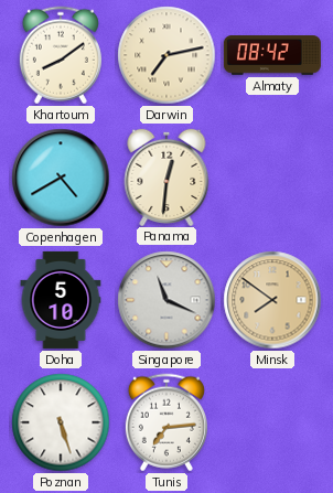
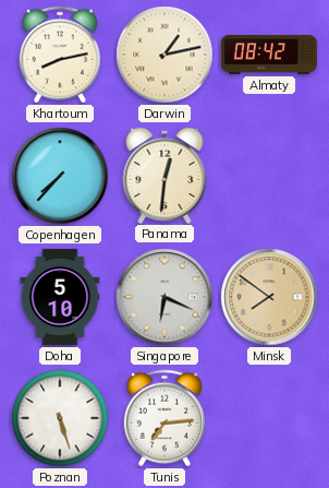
Khartoum: 8:09 -> 8:13 (60, 55)
Darwin: 7:13 -> 1:13 (164, 55)
Copenhagen: 4:40 -> 7:37 (60, 176)
Singapore: 11:19 -> 6:19 (164, 297)
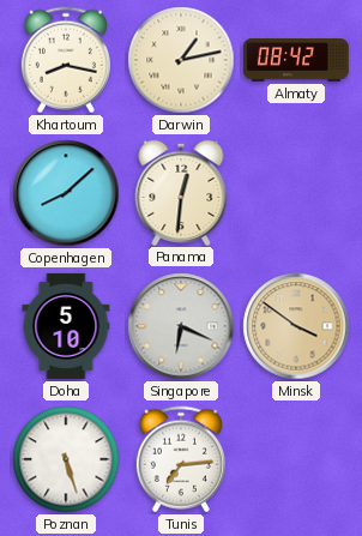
Khartoum: 8:13 -> 8:17 (66, 60)
Copenhagen: 7:37 -> 8:08 (66, 193)
Minsk: 7:51 -> 3:51 (296, 326)
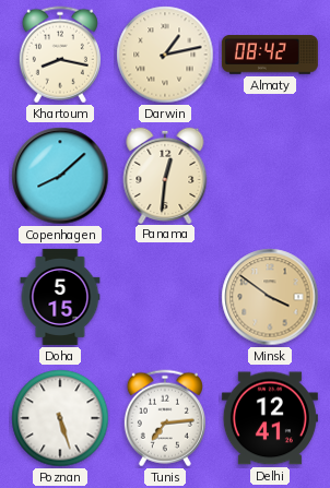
Doha: 5:10 -> 5:15 (60, 297)
Singapore: 6:19 -> none (181, 326)
Delhi: none -> 12:41 (270, 418)
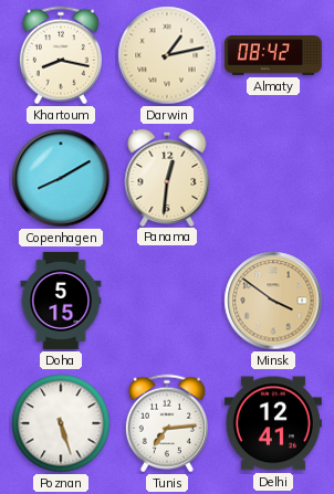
Copenhagen: 8:08 -> 8:10 (61, 178)
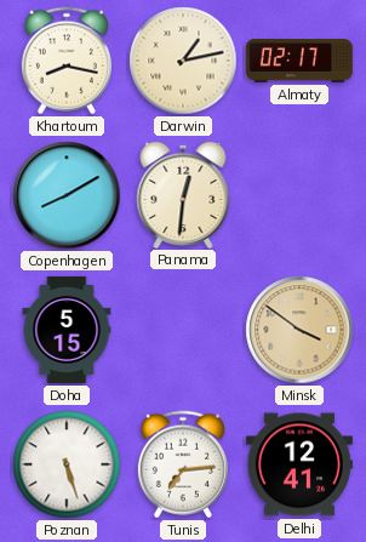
Almaty: 08:42 -> 02:17 (299, 61)
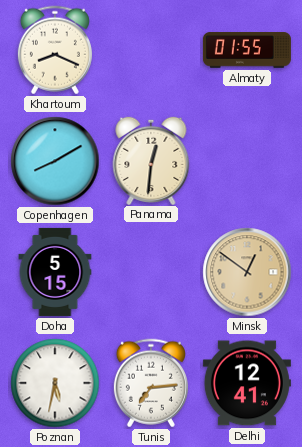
Khartoum: 8:17 -> 8:19 (55, 50)
Darwin: 1:13 -> none (183, 61)
Almaty: 02:17 -> 01:55 (247, 50)
Minsk: 3:51 -> 12:51 (247, 272)
Poznan: 5:27 -> 5:32 (55, 383)
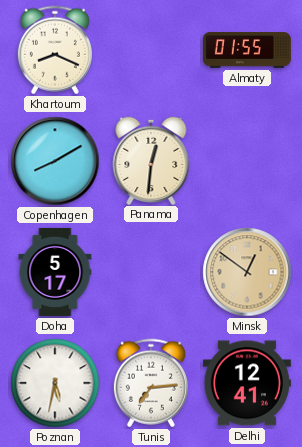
Doha: 5:15 -> 5:17 (55, 272)
